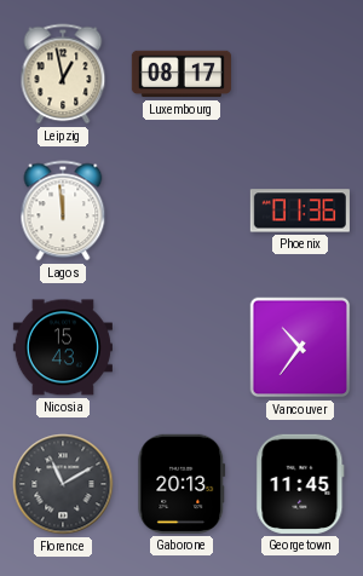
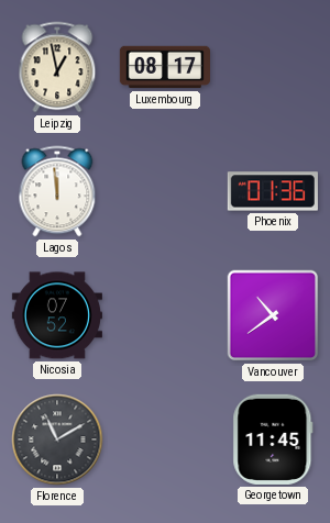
Nicosia: 15:43 -> 07:52 (57, 315)
Vancouver: 10:36 -> 10:39 (273, 315)
Gaborone: 20:13 -> none (181, 484)
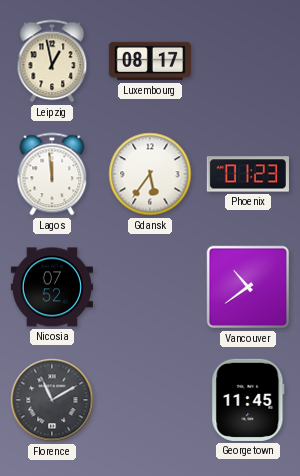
Gdansk: none -> 5:36 (150, 174)
Phoenix: 01:36 -> 01:23 (248, 174)
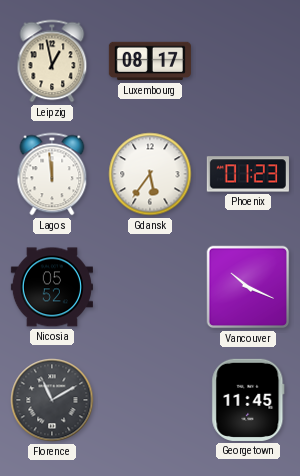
Nicosia: 07:52 -> 05:52 (52, 287)
Vancouver: 10:39 -> 10:19 (248, 287)
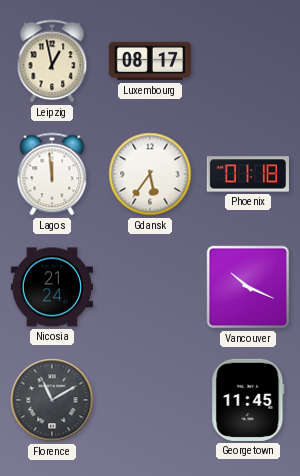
Phoenix: 01:23 -> 01:18 (248, 174)
Nicosia: 05:52 -> 21:24 (52, 287)
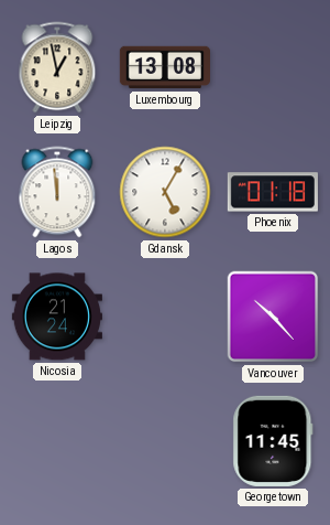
Luxembourg: 08:17 -> 13:08 (165, 67)
Gdansk: 5:36 -> 5:05 (165, 192)
Vancouver: 10:19 -> 10:23 (273, 317)
Florence: 11:10 -> none (52, 400)
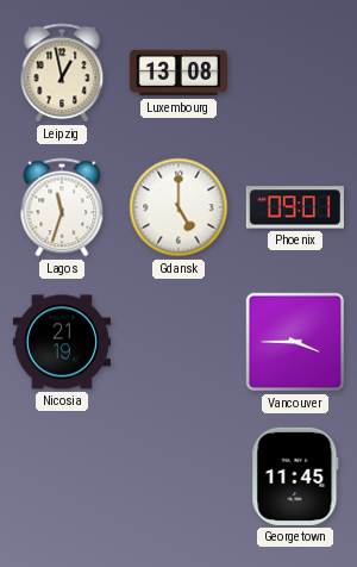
Lagos: 11:59 -> 11:33 (62, 207)
Gdansk: 5:05 -> 5:00 (178, 207)
Phoenix: 01:18 -> 09:01 (295, 207)
Nicosia: 21:24 -> 21:19 (62, 342)
Vancouver: 10:23 -> 3:45 (295, 342)
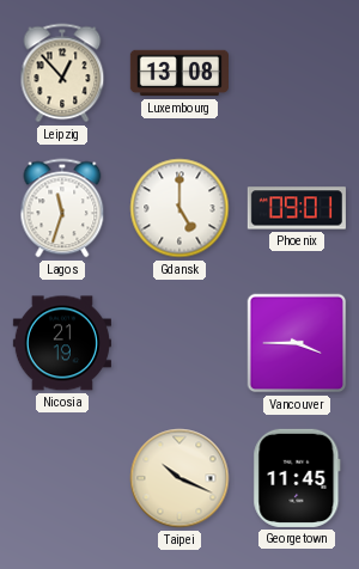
Leipzig: 12:58 -> 12:53 (62, 73)
Taipei: none -> 10:19 (180, 478)
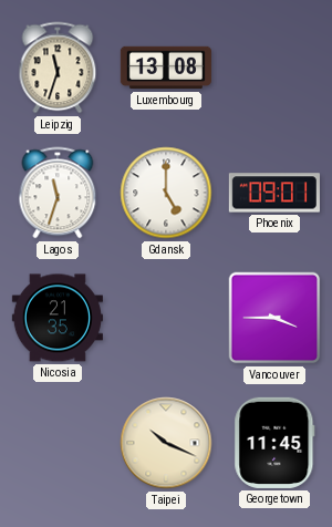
Leipzig: 12:53 -> 11:33 (58, 68)
Nicosia: 21:19 -> 21:35 (58, 318)
